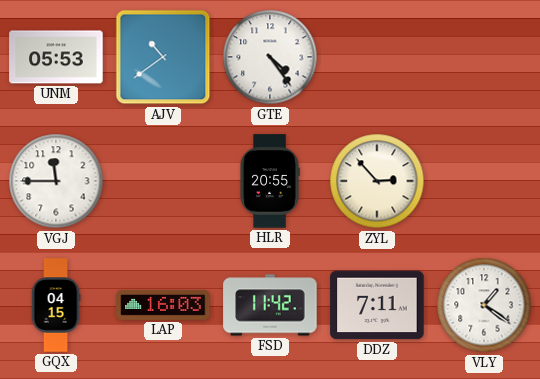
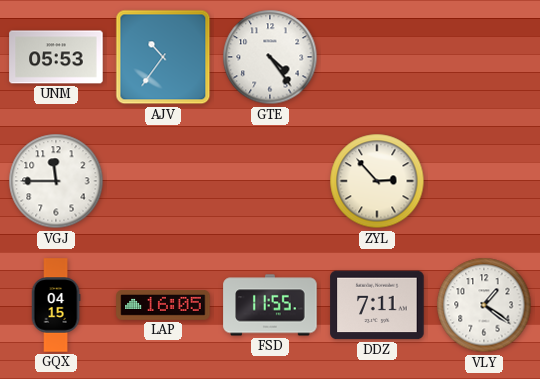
AJV: 10:39 -> 10:36 (163, 57)
HLR: 20:55 -> none (270, 181)
LAP: 16:03 -> 16:05 (163, 306)
FSD: 11:42 -> 11:55 (270, 305)
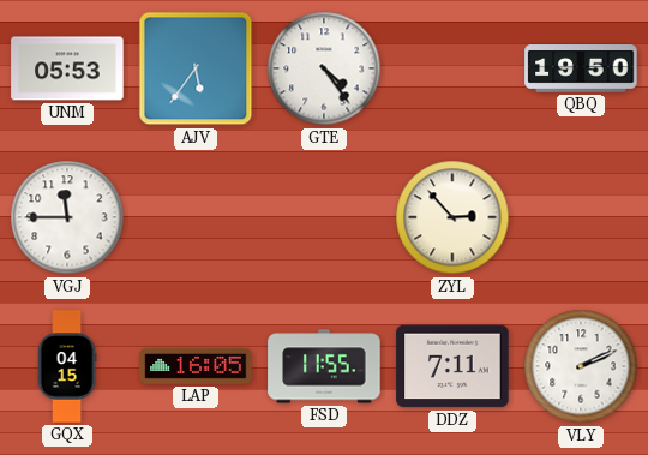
AJV: 10:36 -> 5:36 (196, 68)
QBQ: none -> 19:50 (581, 70)
VLY: 1:21 -> 2:11 (581, 366)
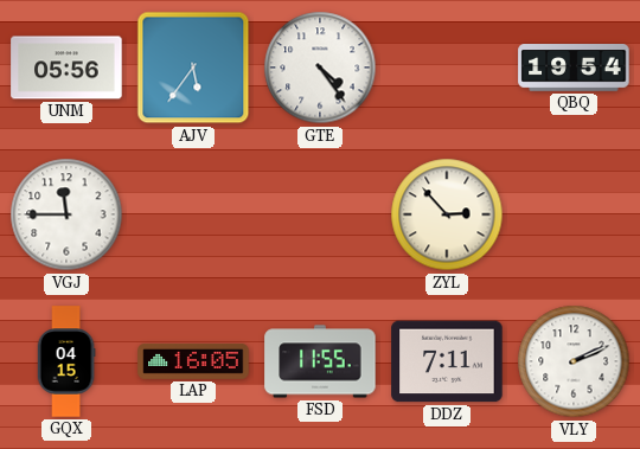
UNM: 05:53 -> 05:56 (66, 68)
QBQ: 19:50 -> 19:54 (574, 69)
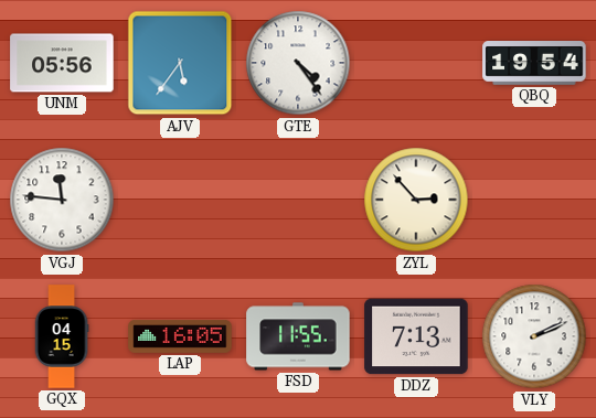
VGJ: 11:45 -> 11:46 (62, 200)
DDZ: 7:11 -> 7:13 (416, 336)
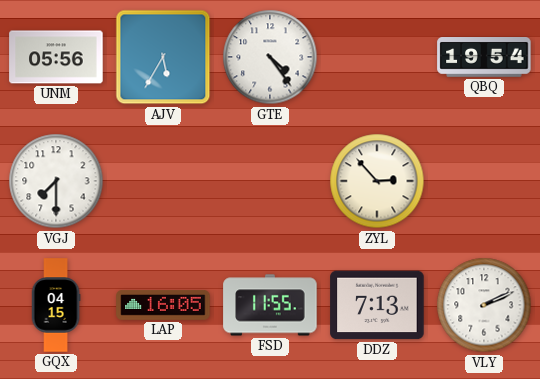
AJV: 5:36 -> 5:35 (163, 57)
VGJ: 11:46 -> 7:30 (56, 181)
